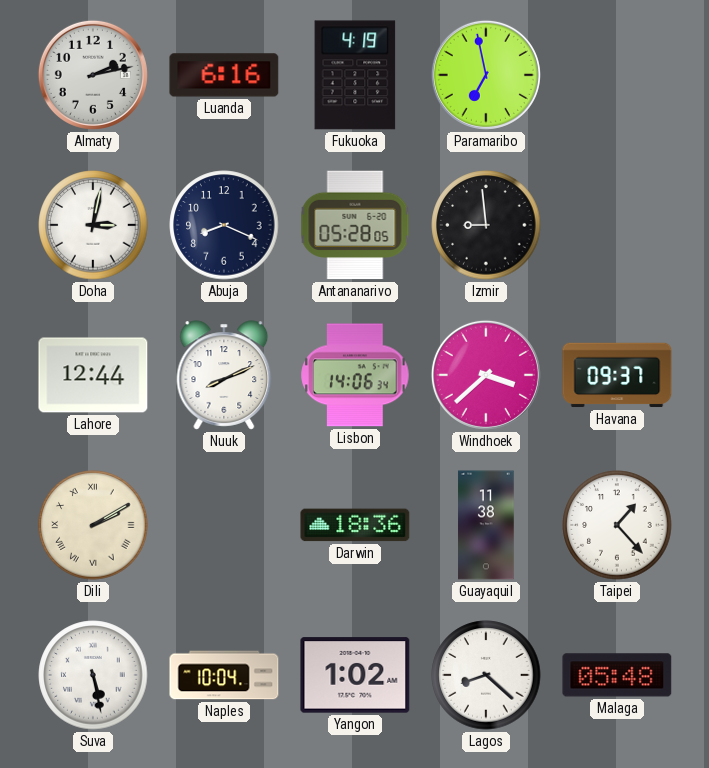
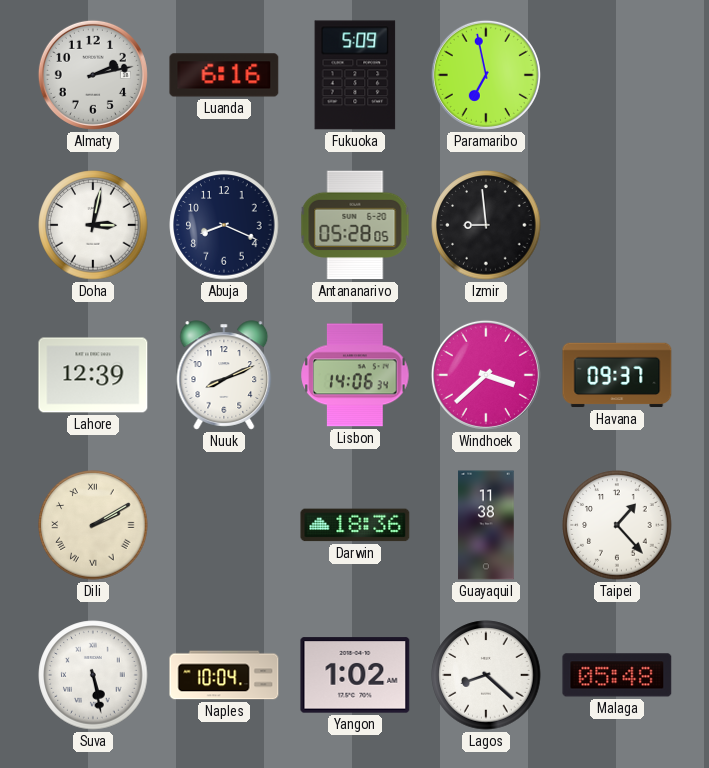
Fukuoka: 4:19 -> 5:09 (355, 75)
Lahore: 12:44 -> 12:39 (93, 375)
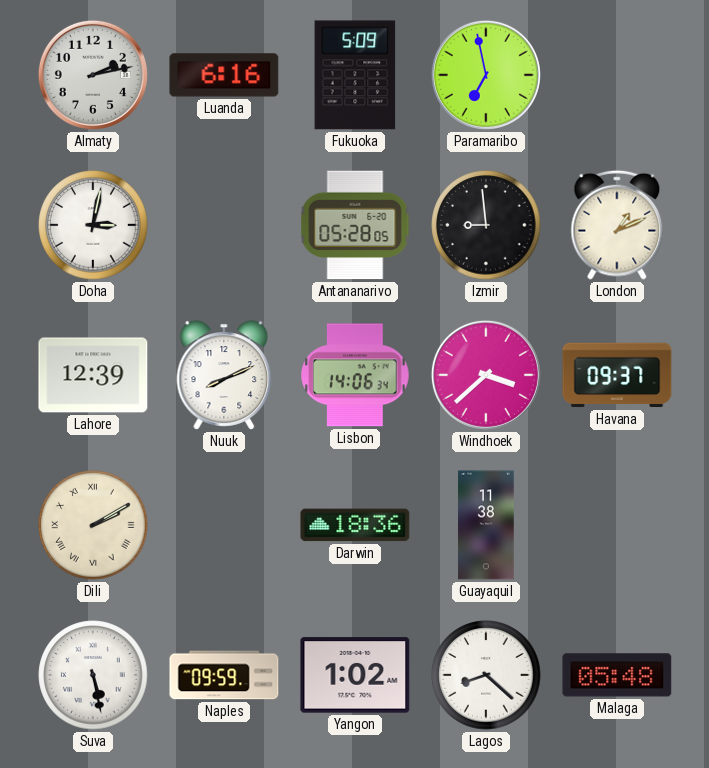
Abuja: 8:19 -> none (224, 225)
London: none -> 1:11 (617, 225)
Taipei: 1:23 -> none (617, 525)
Naples: 10:04 -> 09:59 (224, 675)
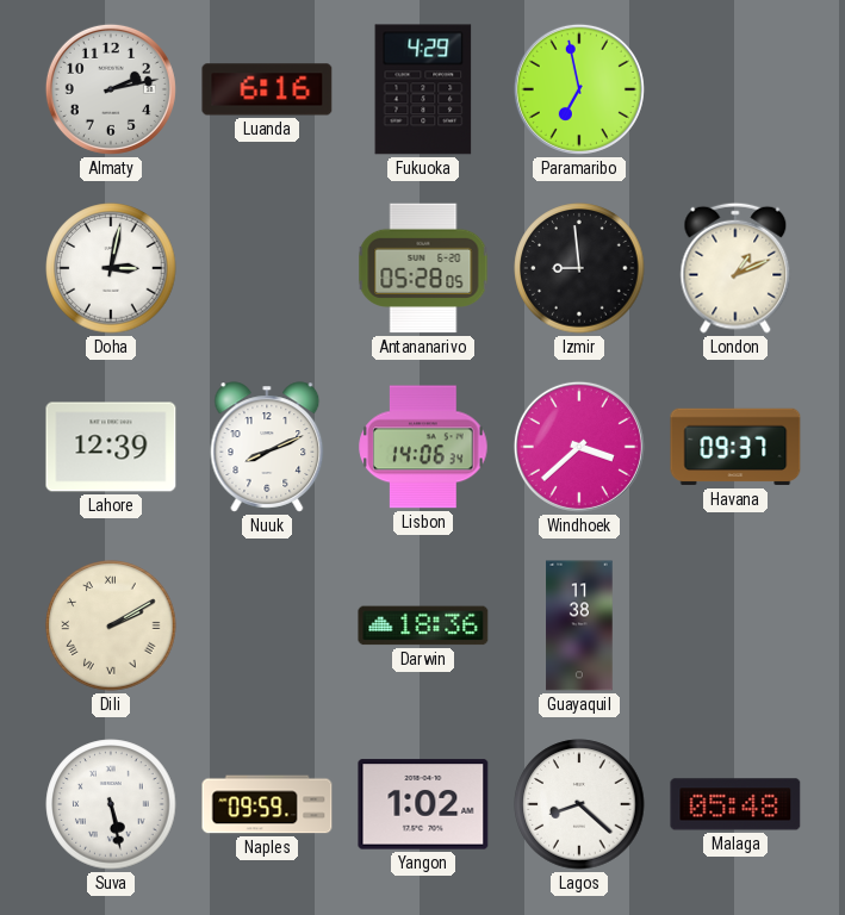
Fukuoka: 5:09 -> 4:29 (423, 89)
